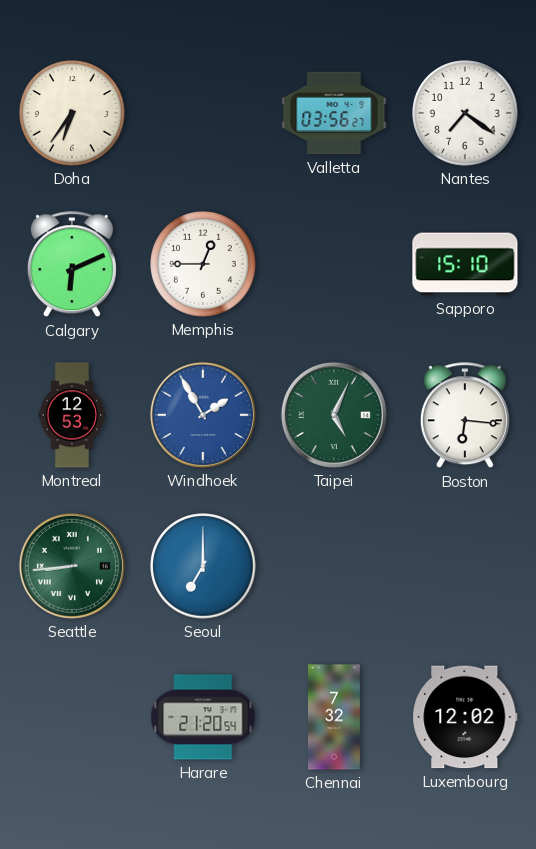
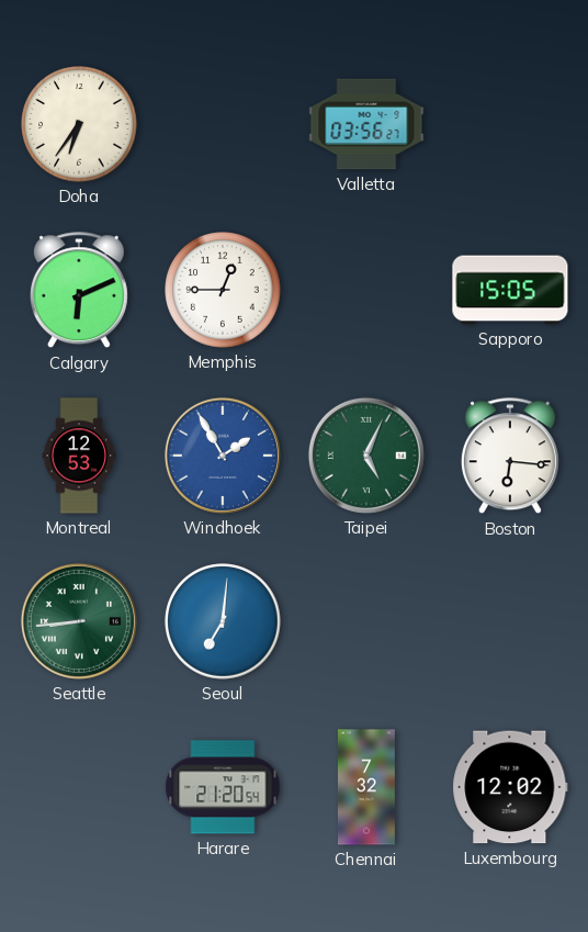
Nantes: 7:21 -> none (465, 113)
Sapporo: 15:10 -> 15:05 (510, 290)
Seoul: 7:00 -> 7:01 (223, 621)
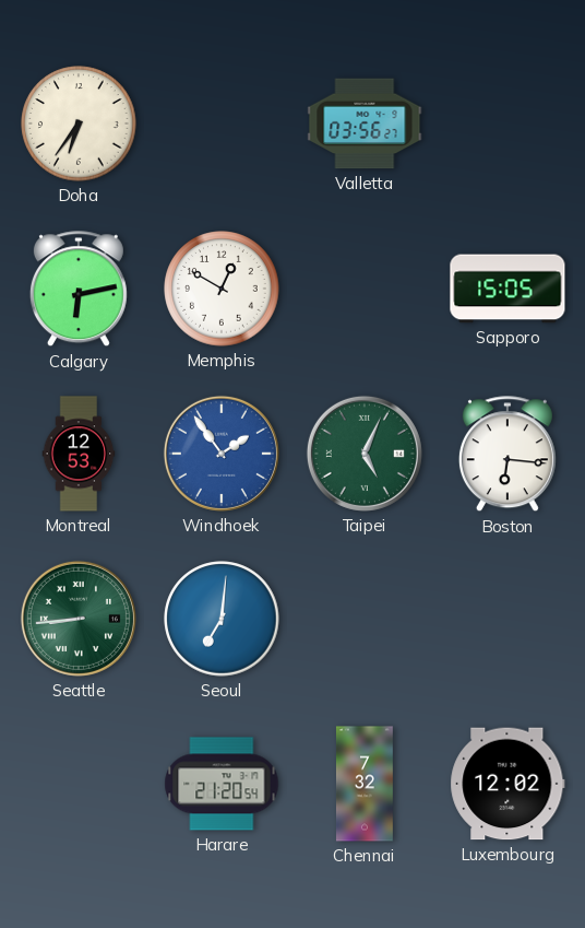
Calgary: 6:11 -> 6:13 (79, 290)
Memphis: 12:45 -> 12:50 (222, 289)
Windhoek: 1:55 -> 1:54 (222, 454)
